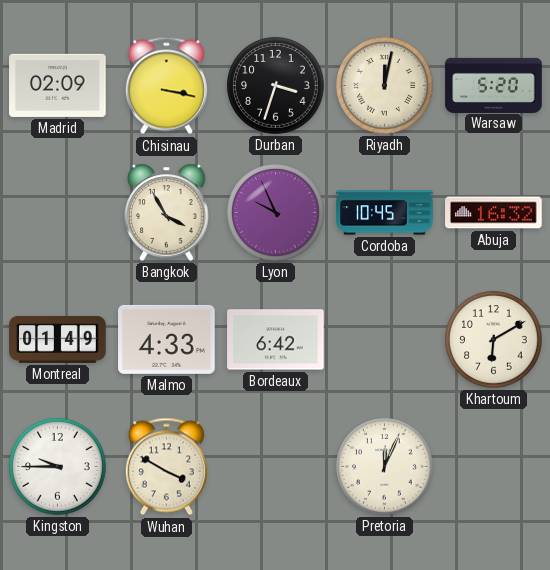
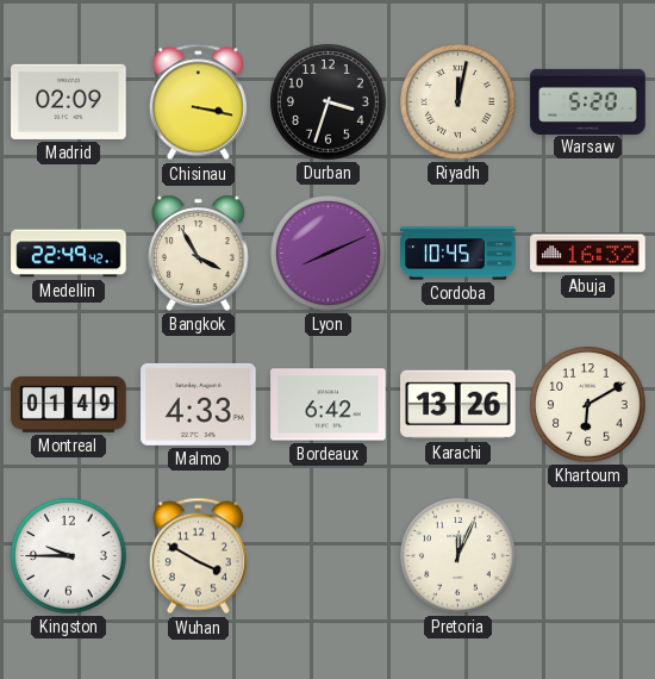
Medellin: none -> 22:49 (69, 254)
Lyon: 9:56 -> 8:11 (329, 254)
Karachi: none -> 13:26 (458, 405)
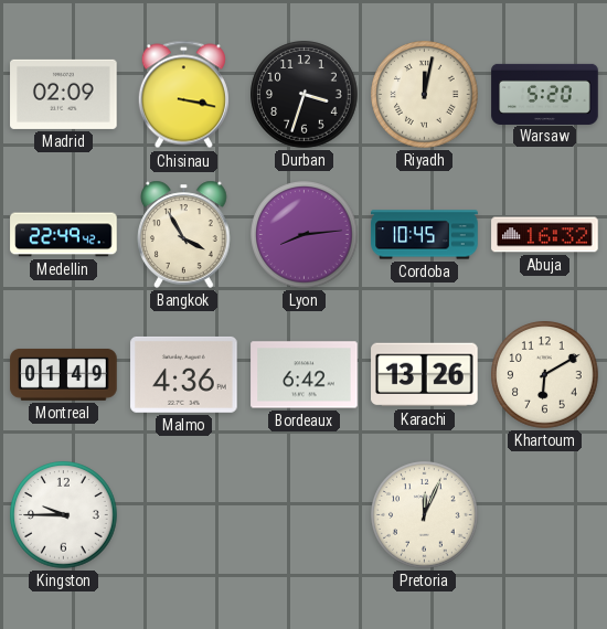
Lyon: 8:11 -> 8:14 (305, 235)
Malmo: 4:33 -> 4:36 (184, 374)
Wuhan: 3:50 -> none (198, 556)
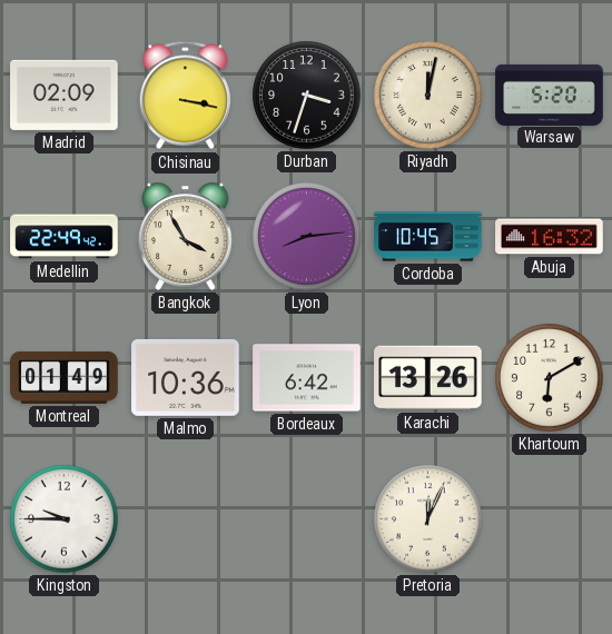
Malmo: 4:36 -> 10:36 (186, 377)
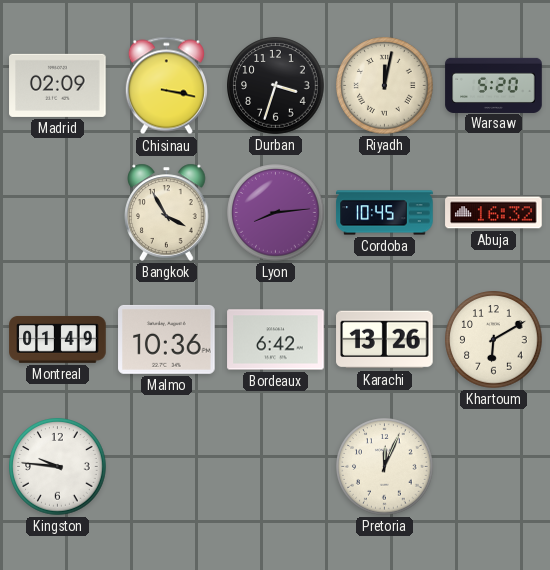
Medellin: 22:49 -> none (65, 237)
Kingston: 9:45 -> 9:46 (58, 467)
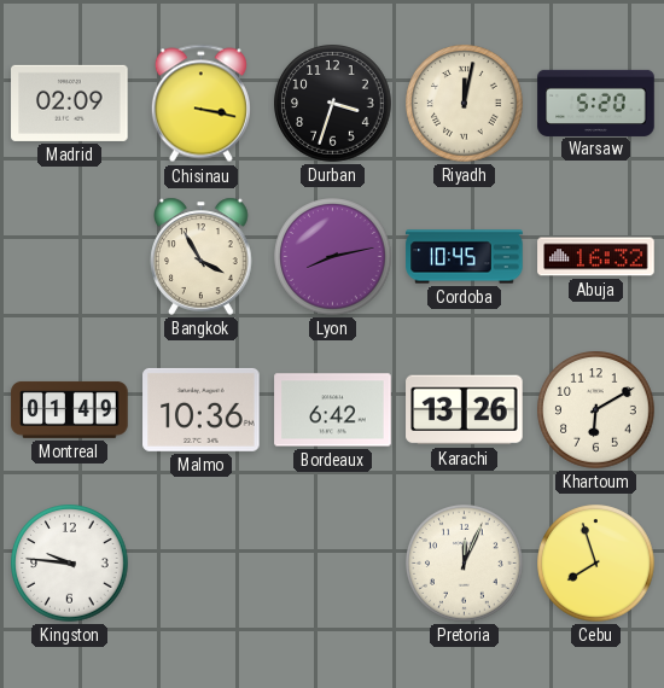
Lyon: 8:14 -> 8:13 (333, 257)
Cebu: none -> 7:57 (596, 564)
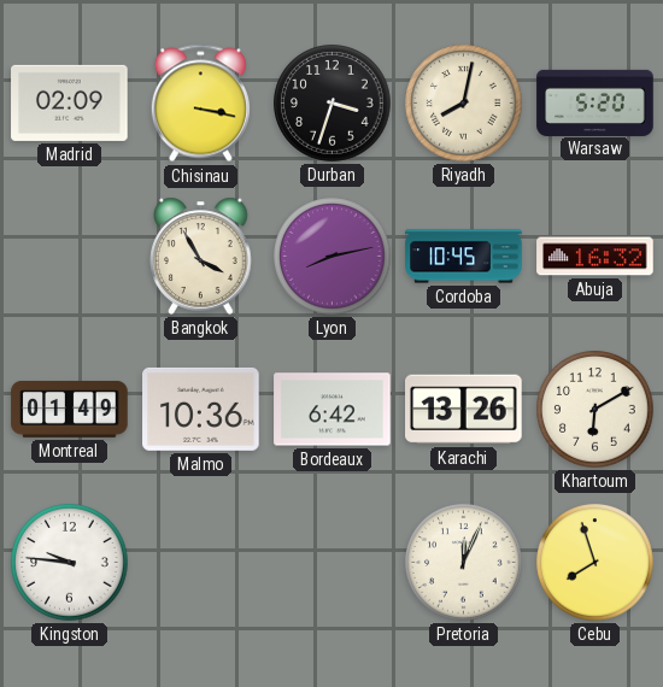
Riyadh: 12:02 -> 8:02 (464, 104)
